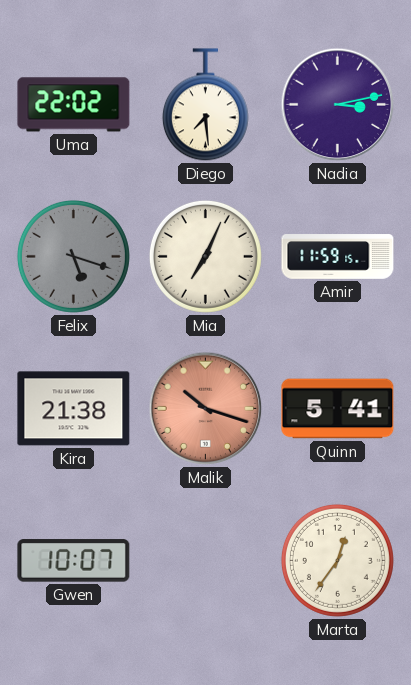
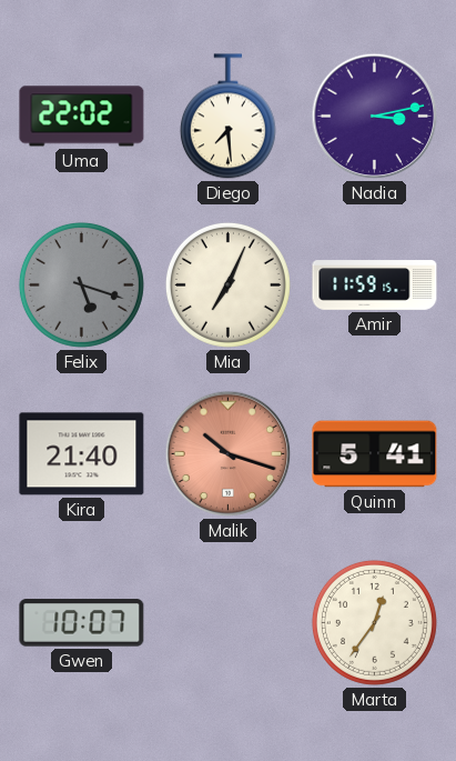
Kira: 21:38 -> 21:40 (82, 454)
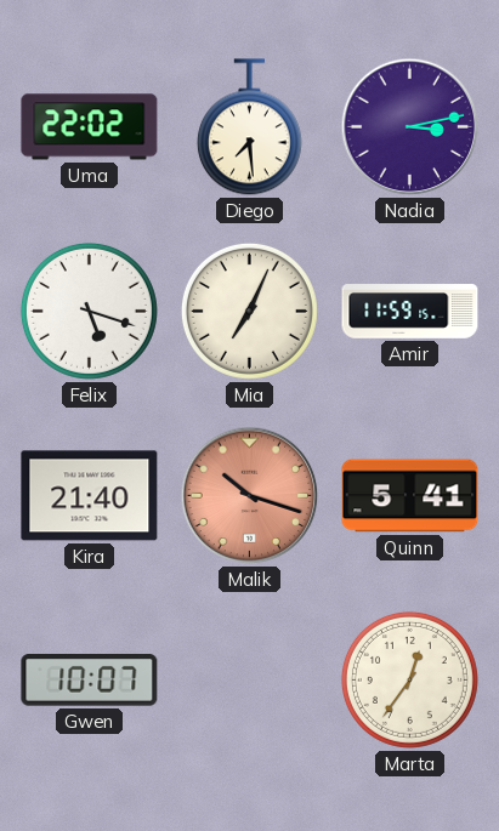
Felix dial: grey -> white (89, 311)
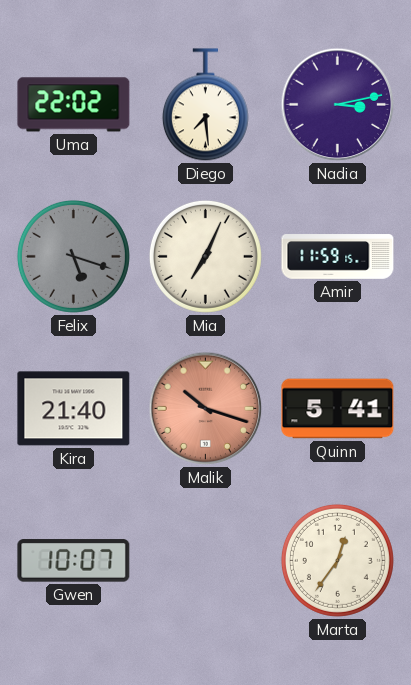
Felix dial: white -> grey (73, 256)
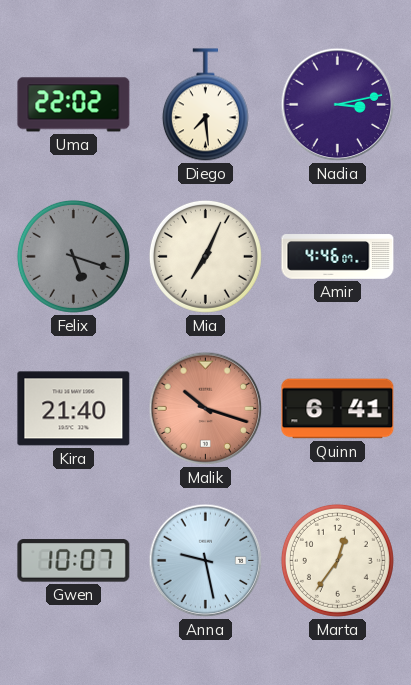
Amir: 11:59 -> 4:46 (338, 257)
Quinn: 5:41 -> 6:41 (338, 409)
Anna: none -> 9:28 (206, 561)
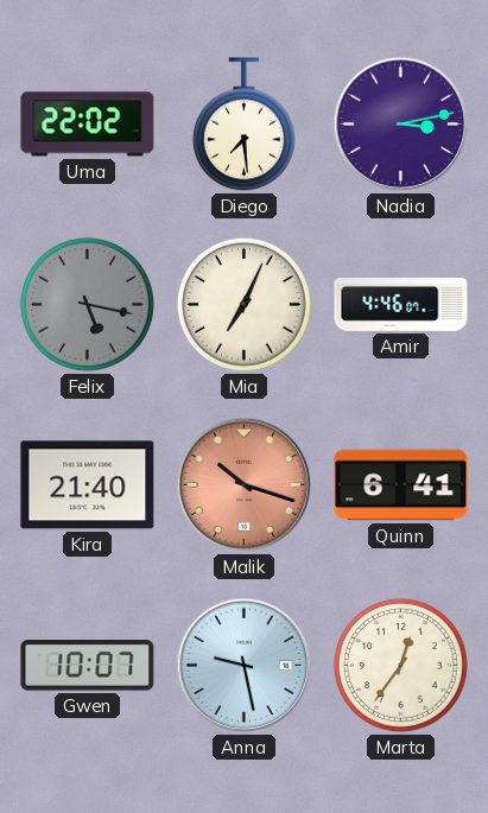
Felix: 5:18 -> 5:17 (87, 304)
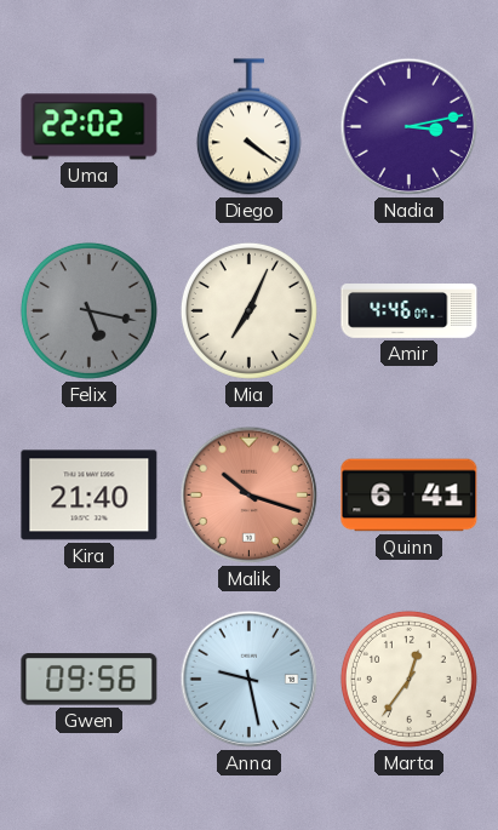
Diego: 7:29 -> 4:21 (248, 127)
Gwen: 10:07 -> 09:56 (90, 680)
